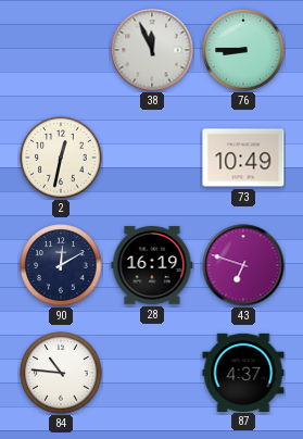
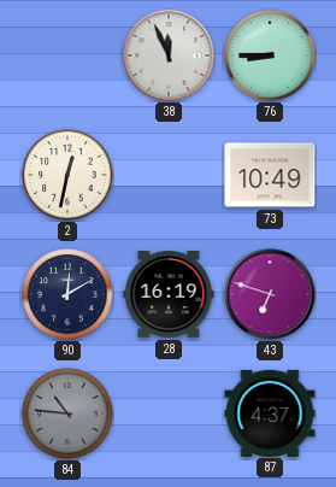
84 dial: white -> grey (67, 413)
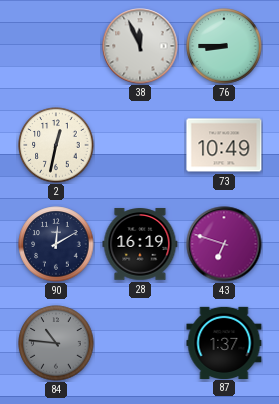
87: 4:37 -> 1:37 (224, 342)
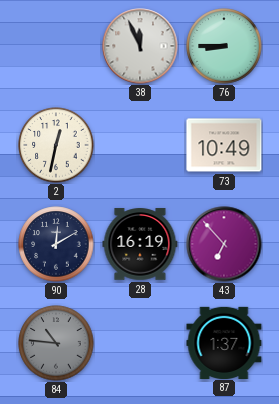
43: 6:48 -> 6:53 (224, 244)
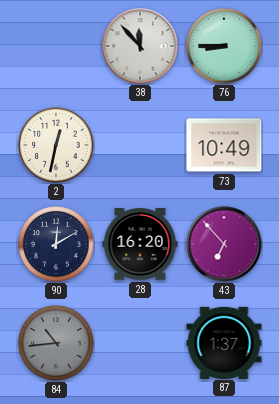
38: 11:56 -> 11:53 (140, 46)
28: 16:19 -> 16:20 (140, 244)
84: 10:46 -> 10:44 (56, 343)
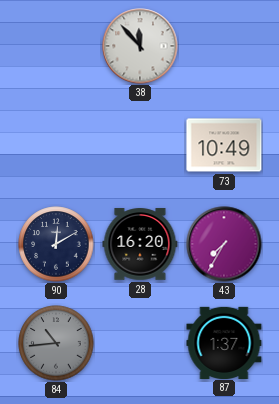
76: 8:45 -> none (224, 46)
2: 12:32 -> none (56, 145)
43: 6:53 -> 7:35 (224, 244)
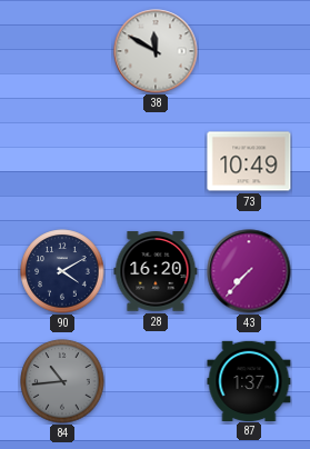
38: 11:53 -> 11:50 (156, 51)
90: 12:10 -> 4:10 (62, 271)
43: 7:35 -> 7:37 (249, 271)
